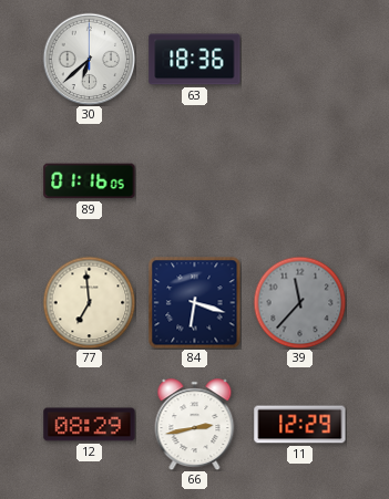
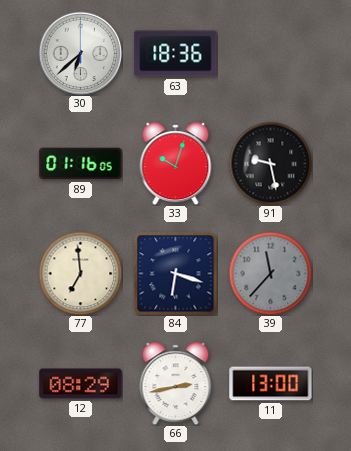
33: none -> 10:03 (176, 164)
91: none -> 9:28 (270, 163)
11: 12:29 -> 13:00 (271, 384)
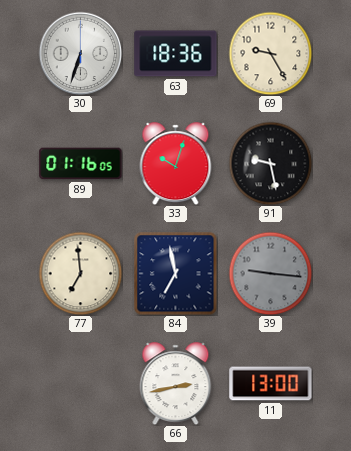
30: 6:38 -> 6:33 (80, 53)
69: none -> 9:25 (270, 53)
84: 6:18 -> 6:58 (175, 273)
39: 11:37 -> 9:16 (270, 273)
12: 08:29 -> none (81, 384)
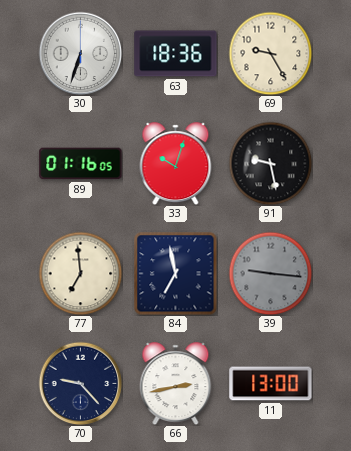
70: none -> 9:23 (80, 383)
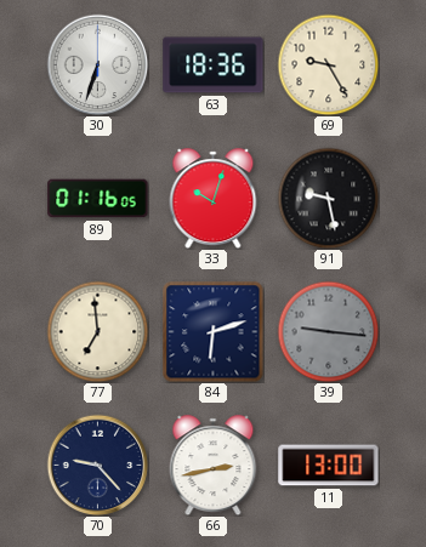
84: 6:58 -> 6:12 (212, 331)
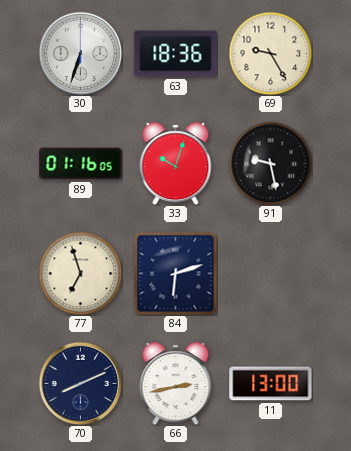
77: 6:59 -> 6:57 (80, 273)
39: 9:16 -> none (328, 331)
70: 9:23 -> 8:11 (80, 383)
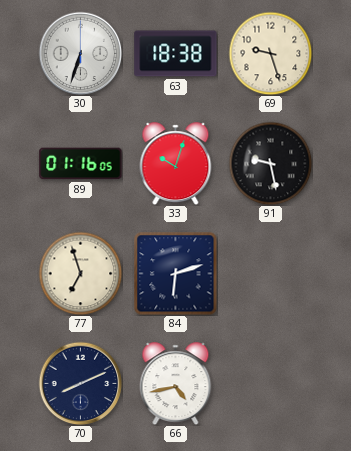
63: 18:36 -> 18:38 (176, 54)
69: 9:25 -> 9:27 (270, 53)
66: 2:43 -> 4:43 (176, 384)
11: 13:00 -> none (271, 384)
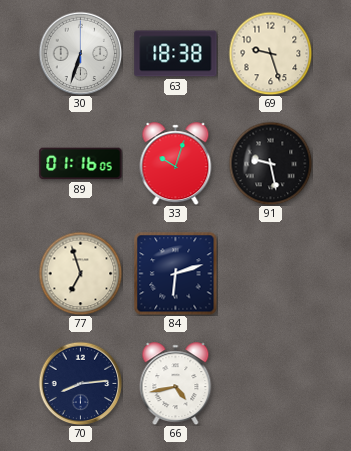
70: 8:11 -> 8:14 (80, 383)
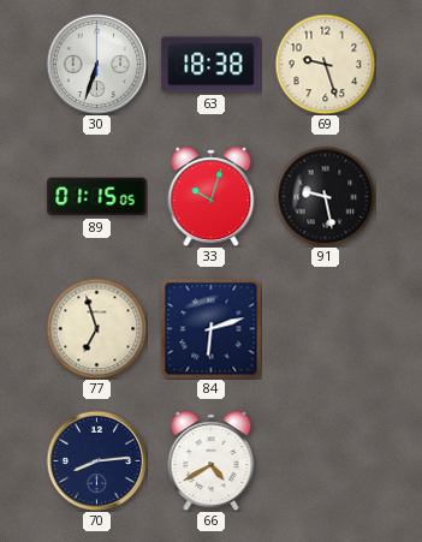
89: 01:16 -> 01:15 (97, 197)
66: 4:43 -> 4:40 (212, 461)
